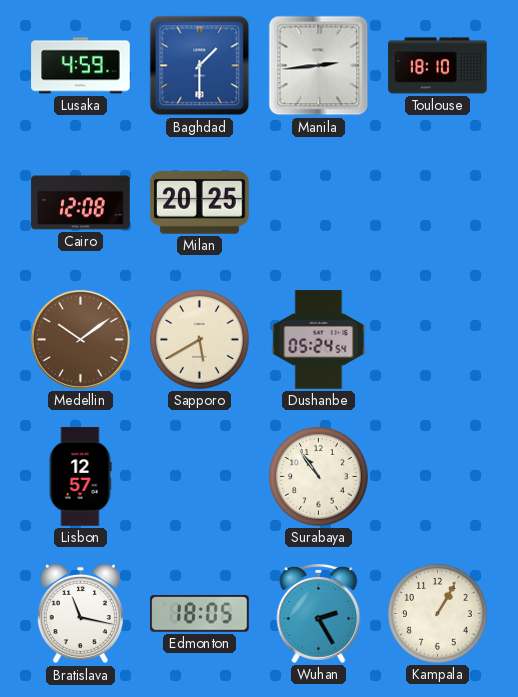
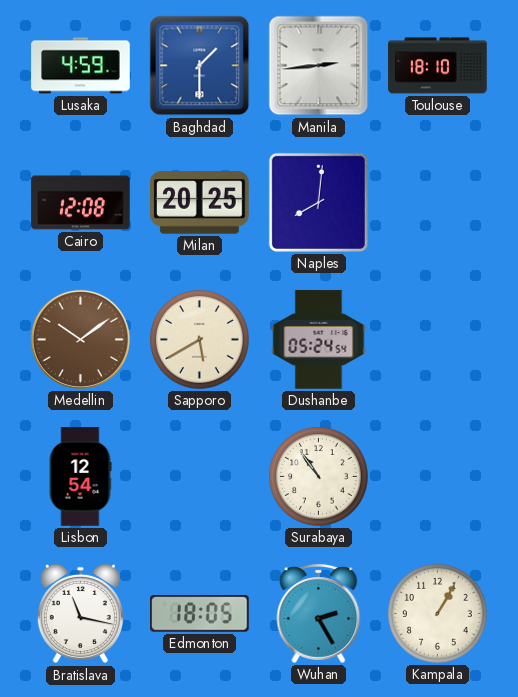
Naples: none -> 8:01 (318, 202)
Lisbon: 12:57 -> 12:54 (80, 477)
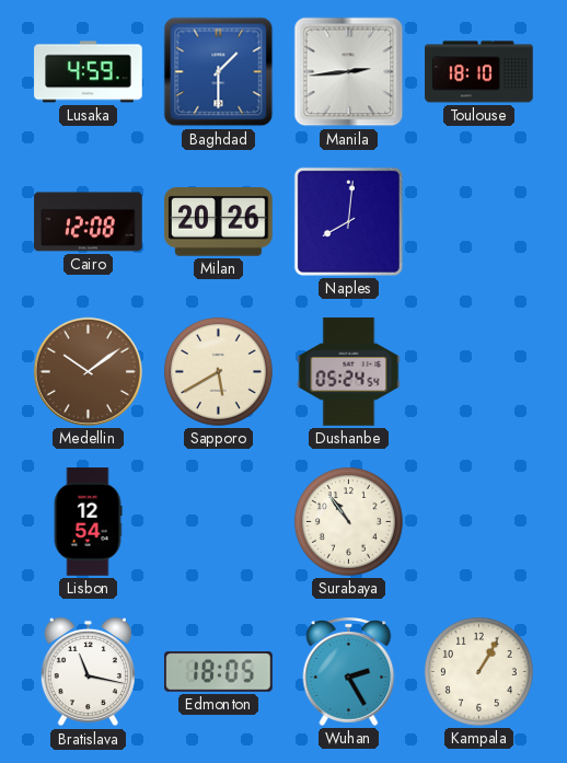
Milan: 20:25 -> 20:26 (219, 222)
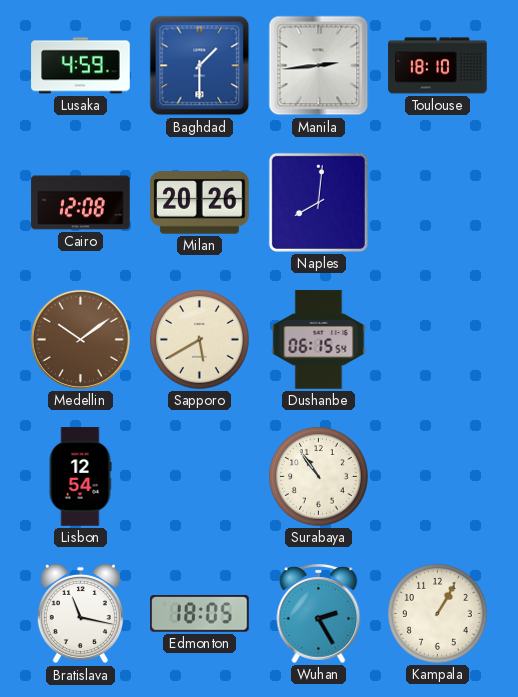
Dushanbe: 05:24 -> 06:15 (319, 340)
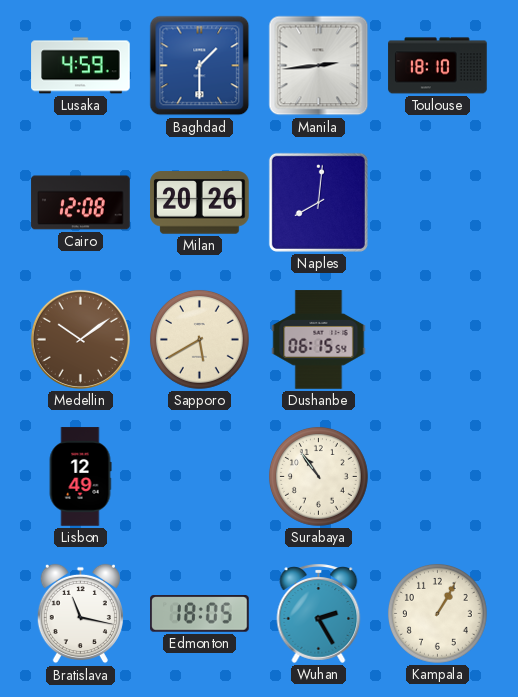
Lisbon: 12:54 -> 12:49 (80, 477)
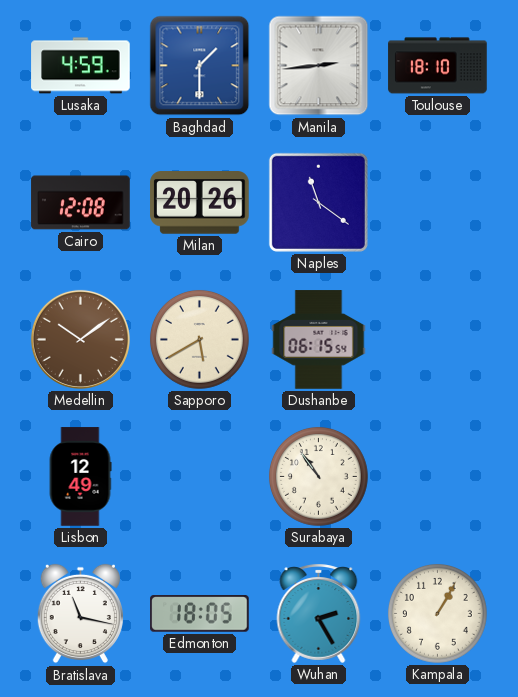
Naples: 8:01 -> 11:21 (318, 202)
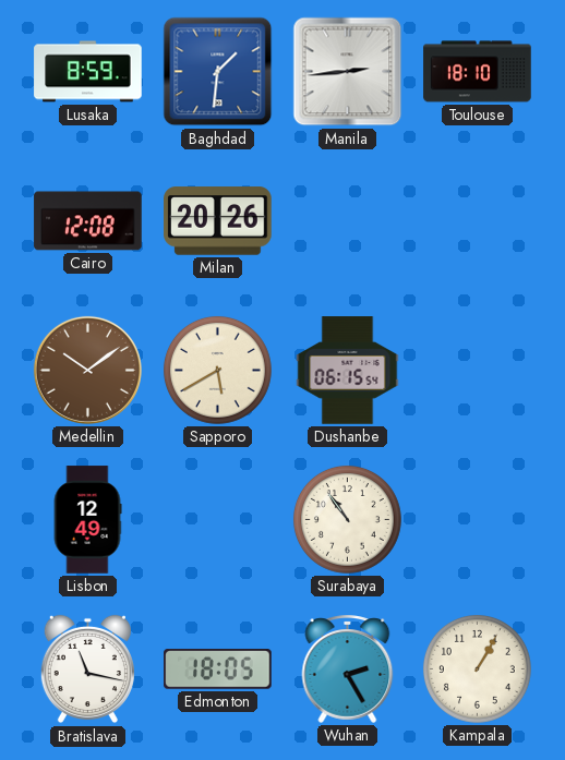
Lusaka: 4:59 -> 8:59 (88, 72)
Baghdad: 1:30 -> 1:31 (218, 72)
Naples: 11:21 -> none (318, 202)
